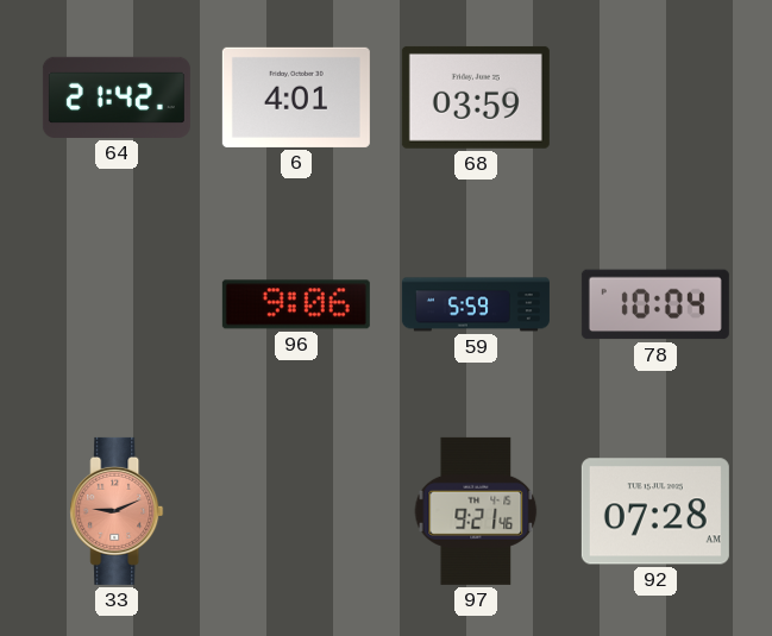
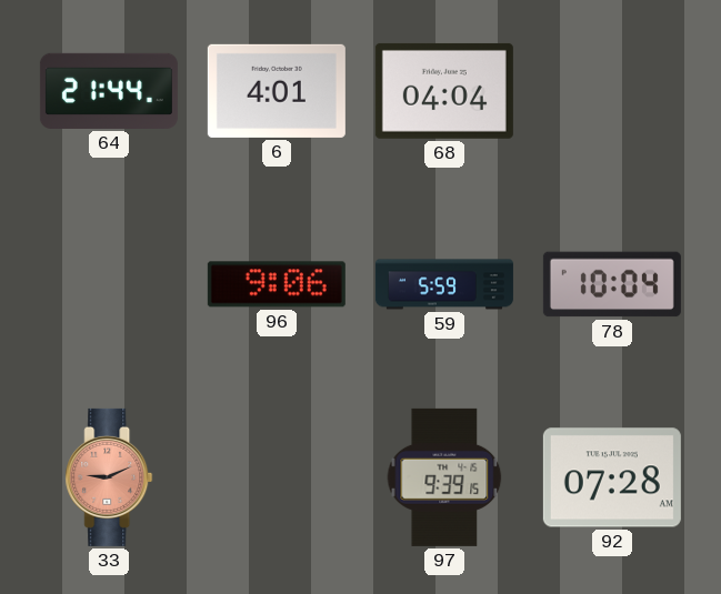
64: 21:42 -> 21:44 (109, 91)
68: 03:59 -> 04:04 (444, 91)
97: 9:21 -> 9:39 (444, 477)
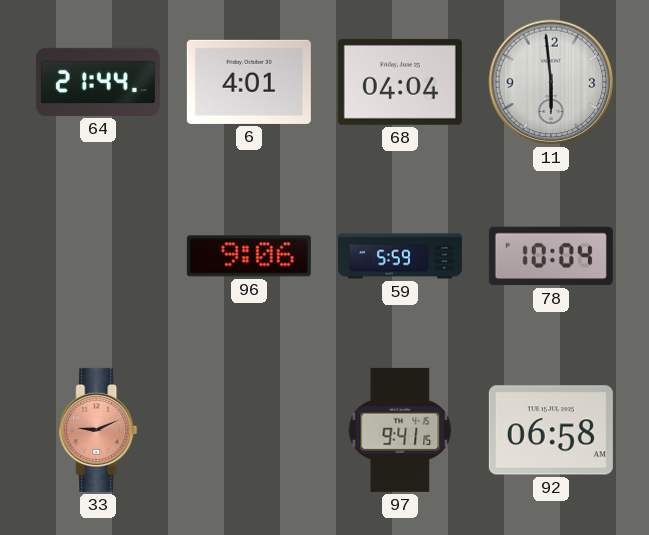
11: none -> 5:59 (551, 82)
97: 9:39 -> 9:41 (400, 430)
92: 07:28 -> 06:58 (551, 430)
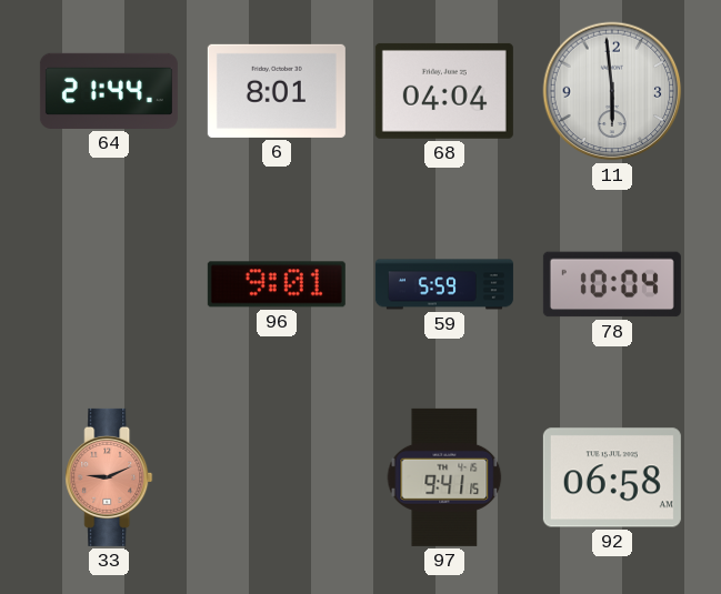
6: 4:01 -> 8:01 (277, 91)
96: 9:06 -> 9:01 (277, 284)
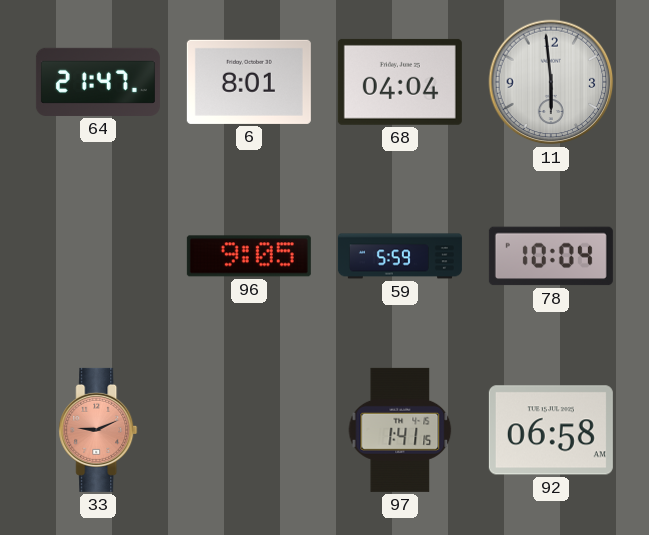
64: 21:44 -> 21:47 (98, 82)
96: 9:01 -> 9:05 (249, 256)
97: 9:41 -> 1:41 (400, 430)
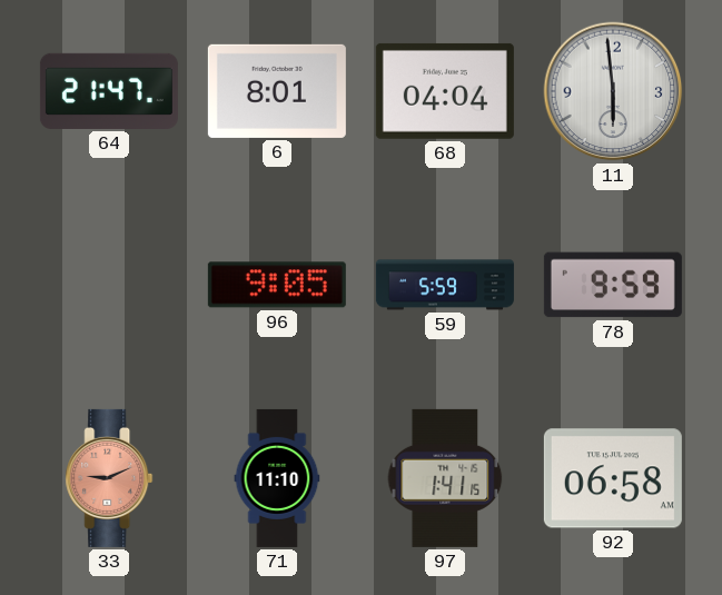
78: 10:04 -> 9:59 (613, 285)
71: none -> 11:10 (277, 478)
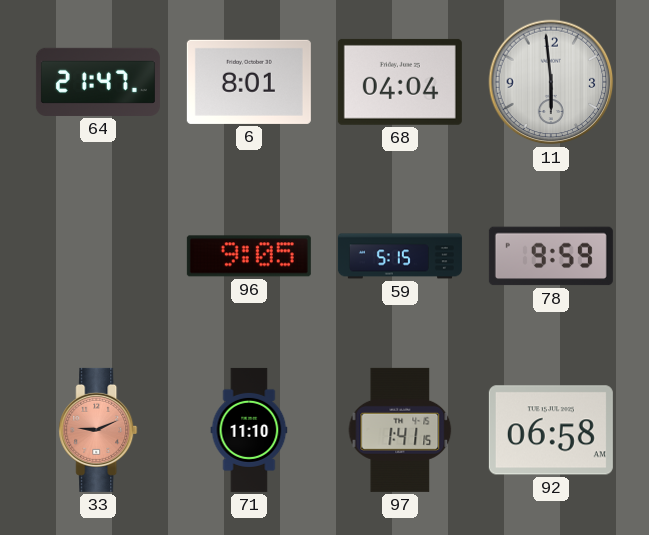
59: 5:59 -> 5:15 (400, 256)
